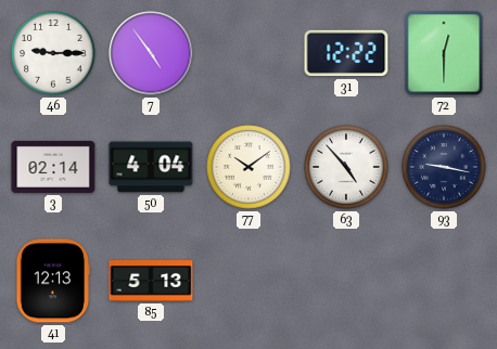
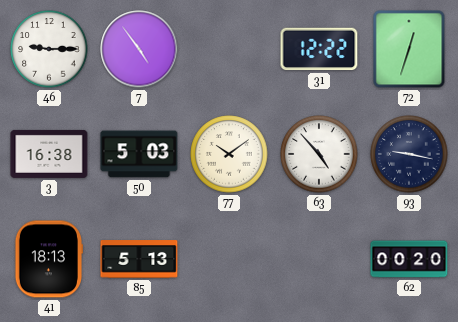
72: 12:30 -> 12:33 (409, 49)
3: 02:14 -> 16:38 (49, 154)
50: 4:04 -> 5:03 (139, 154)
41: 12:13 -> 18:13 (48, 259)
62: none -> 00:20 (409, 259)
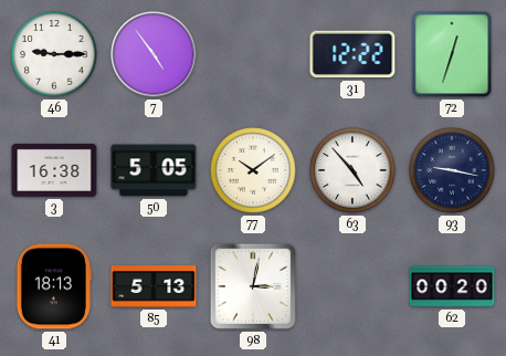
50: 5:03 -> 5:05 (154, 170)
98: none -> 3:02 (253, 286)
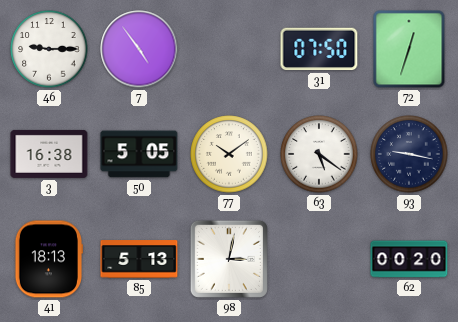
31: 12:22 -> 07:50 (319, 49)
63: 4:53 -> 5:21 (319, 154)
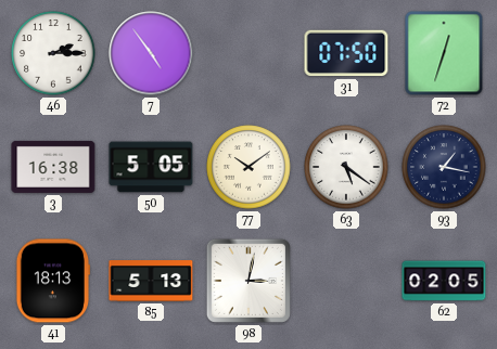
46: 9:15 -> 2:15 (53, 53)
93: 9:17 -> 1:17 (444, 167)
62: 00:20 -> 02:05 (444, 281)
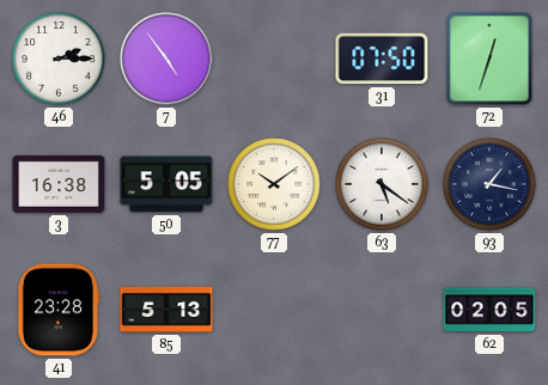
41: 18:13 -> 23:28 (57, 310)
98: 3:02 -> none (248, 281)
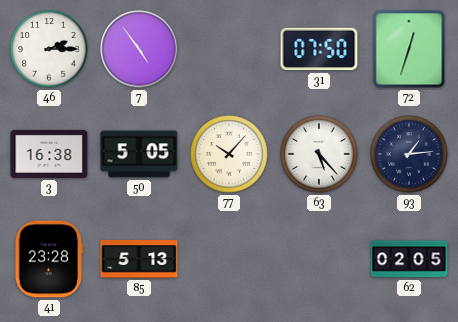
77: 10:09 -> 10:07 (229, 154)
63: 5:21 -> 5:23 (319, 154)
93: 1:17 -> 1:14 (409, 154)
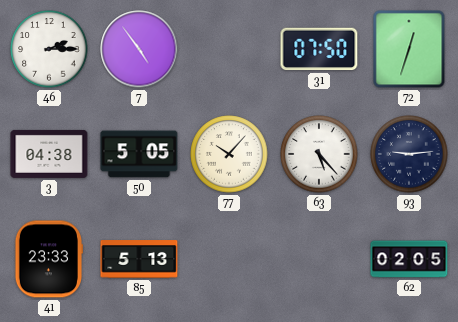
3: 16:38 -> 04:38 (49, 154)
93: 1:14 -> 9:14 (409, 154)
41: 23:28 -> 23:33 (48, 259)
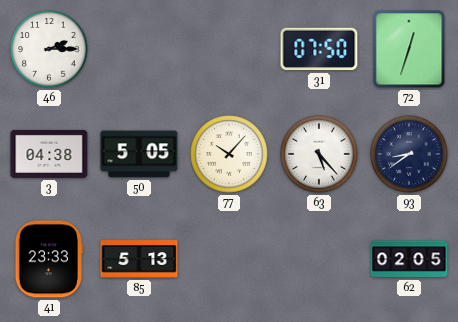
7: 4:54 -> none (139, 49)
93: 9:14 -> 8:39 (409, 154)
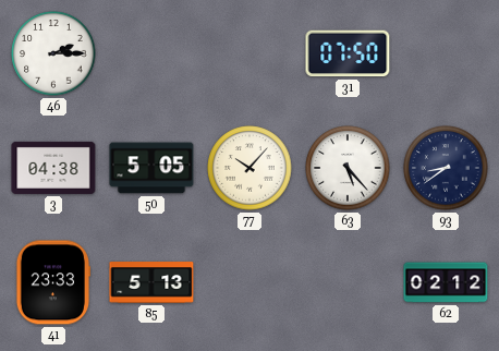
72: 12:33 -> none (409, 49)
62: 02:05 -> 02:12 (446, 282)
